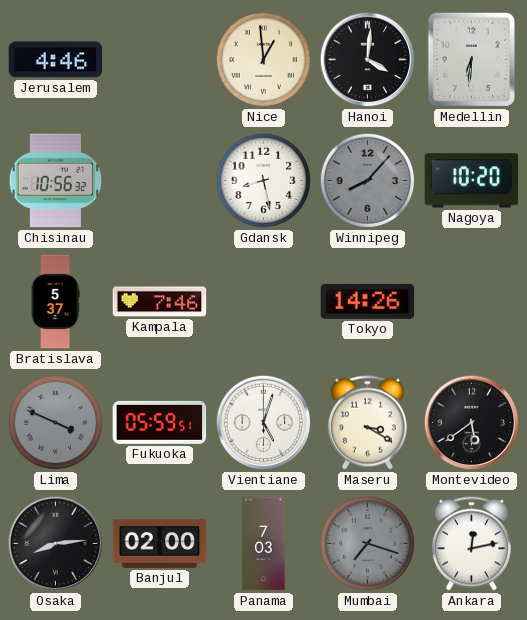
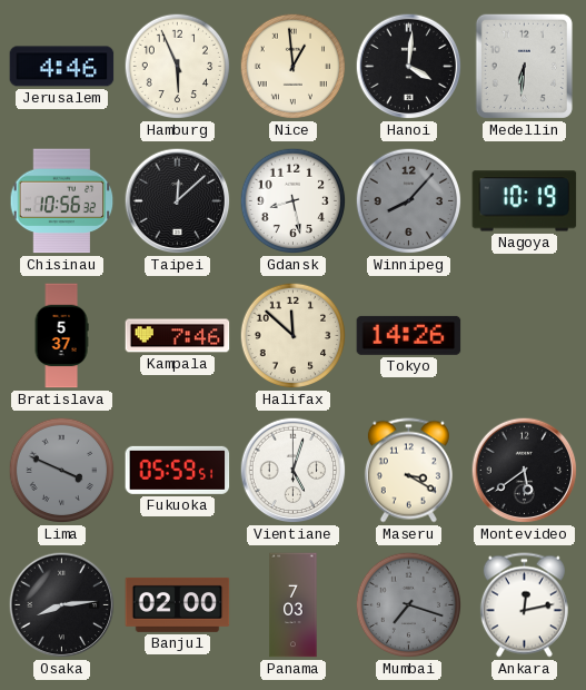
Hamburg: none -> 5:56 (178, 67)
Taipei: none -> 12:08 (178, 201)
Nagoya: 10:20 -> 10:19 (525, 201)
Halifax: none -> 11:52 (294, 336)
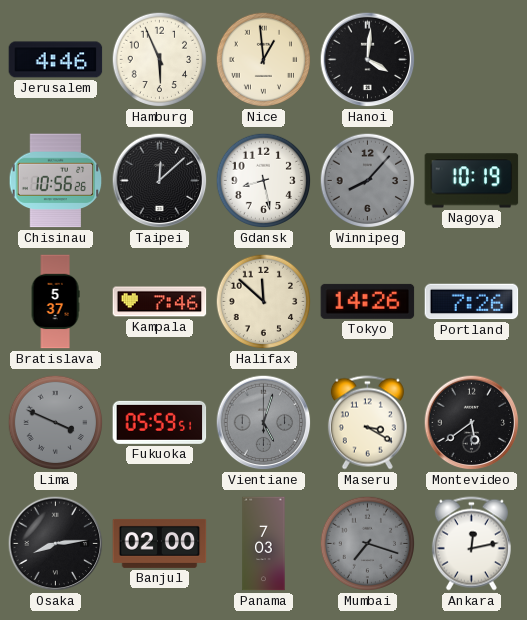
Medellin: 6:31 -> none (524, 66)
Chisinau: 10:56:32 -> 10:56:26 (56, 181)
Portland: none -> 7:26 (472, 302)
Vientiane dial: white -> grey (264, 423)
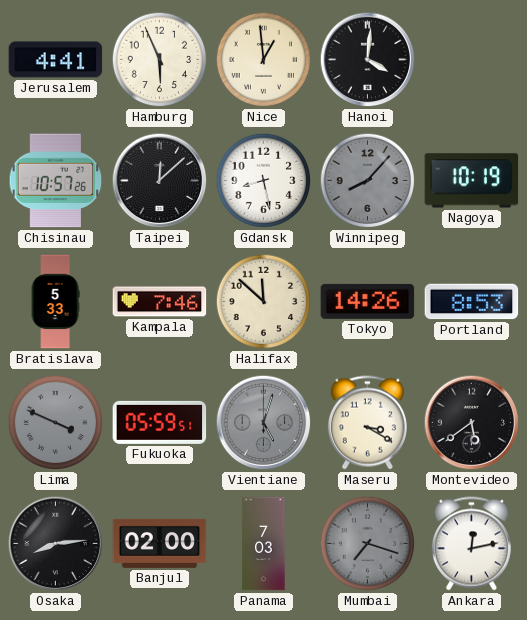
Jerusalem: 4:46 -> 4:41 (56, 60)
Chisinau: 10:56 -> 10:57 (56, 181)
Bratislava: 5:37 -> 5:33 (55, 302)
Portland: 7:26 -> 8:53 (472, 302)
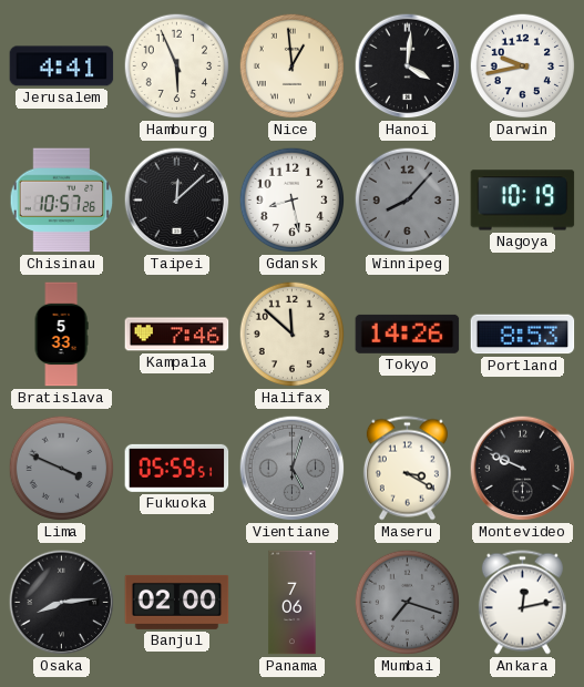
Darwin: none -> 9:43 (523, 66)
Montevideo: 5:39 -> 9:49 (523, 469)
Panama: 7:03 -> 7:06 (293, 603)
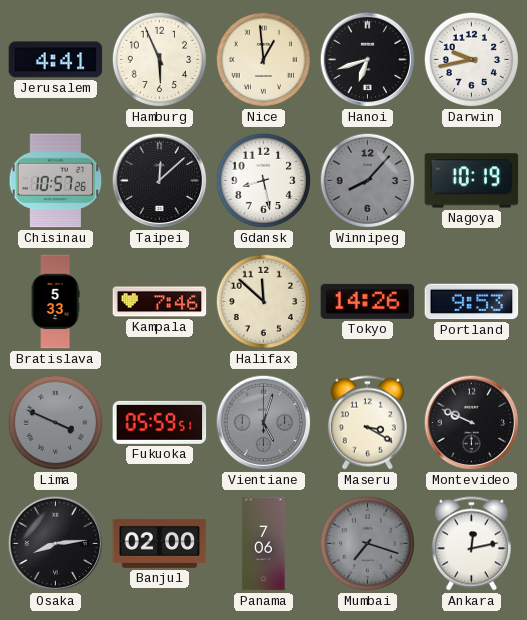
Hanoi: 4:01 -> 6:42 (368, 60)
Portland: 8:53 -> 9:53 (472, 302)
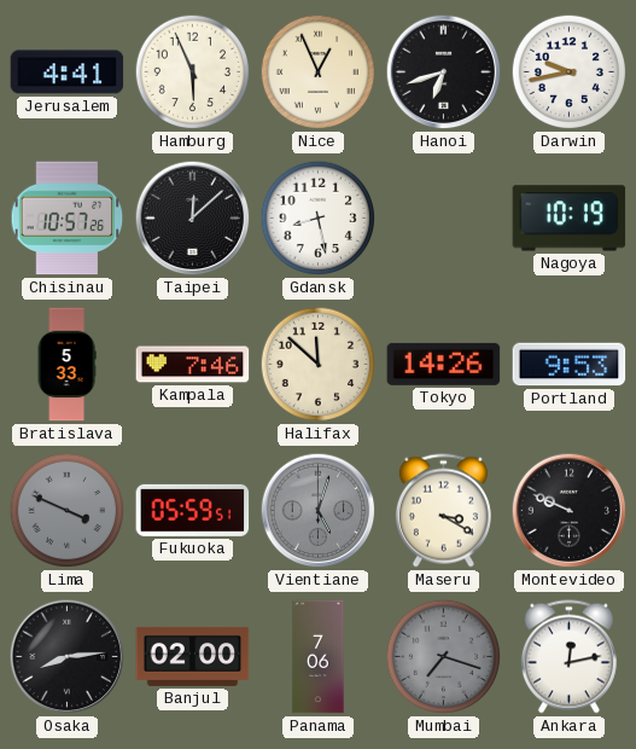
Nice: 12:59 -> 12:56 (319, 72)
Winnipeg: 8:07 -> none (368, 181)
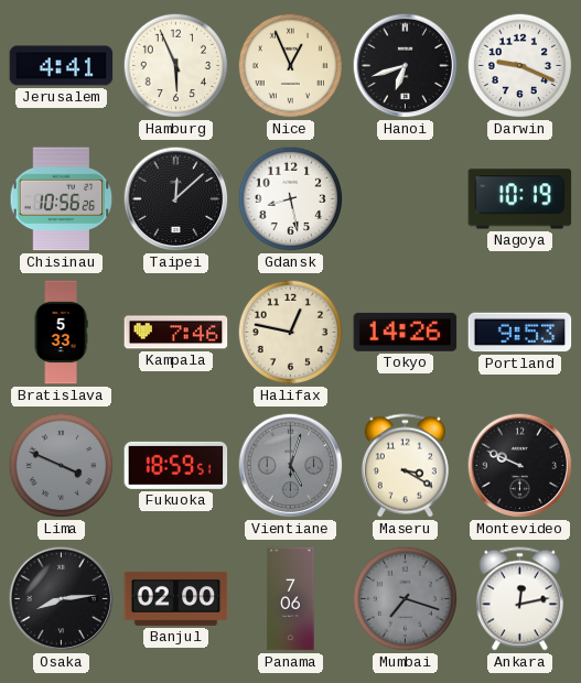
Darwin: 9:43 -> 9:19 (520, 66)
Chisinau: 10:57 -> 10:56 (62, 199)
Halifax: 11:52 -> 12:47 (291, 333)
Fukuoka: 05:59 -> 18:59 (176, 465)
